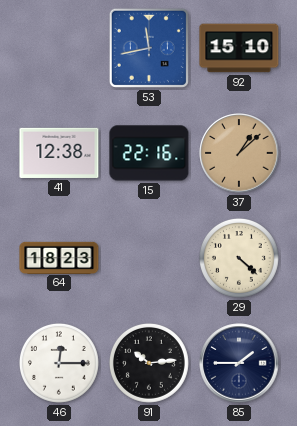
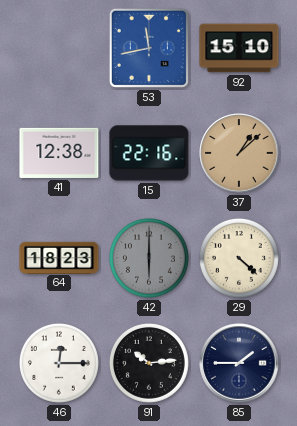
42: none -> 6:00 (149, 258)
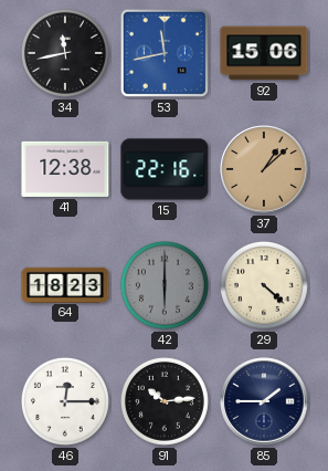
34: none -> 11:43 (65, 53)
92: 15:10 -> 15:06 (264, 53)
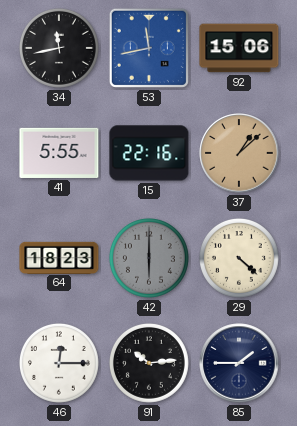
41: 12:38 -> 5:55 (59, 153)
